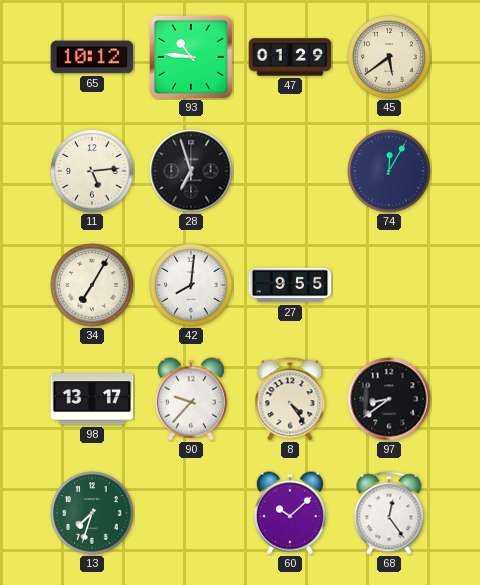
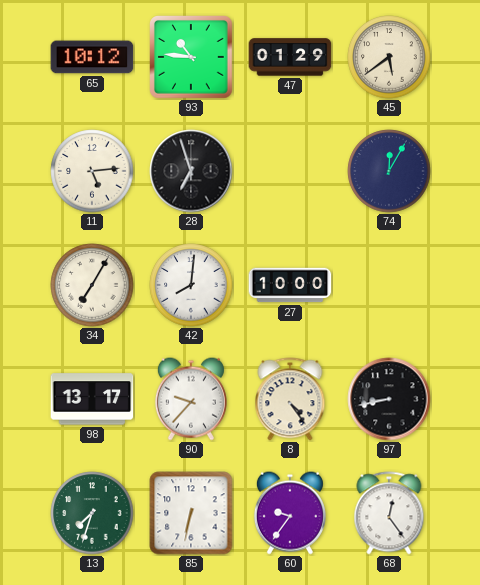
27: 9:55 -> 10:00 (290, 285)
97: 8:39 -> 8:43 (389, 399)
85: none -> 6:32 (191, 513)
60: 10:08 -> 9:36 (290, 513)
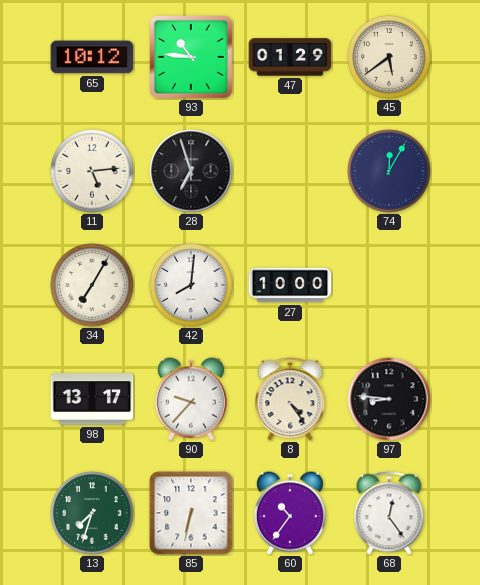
97: 8:43 -> 8:46 (389, 399)
60: 9:36 -> 10:36 (290, 513)
